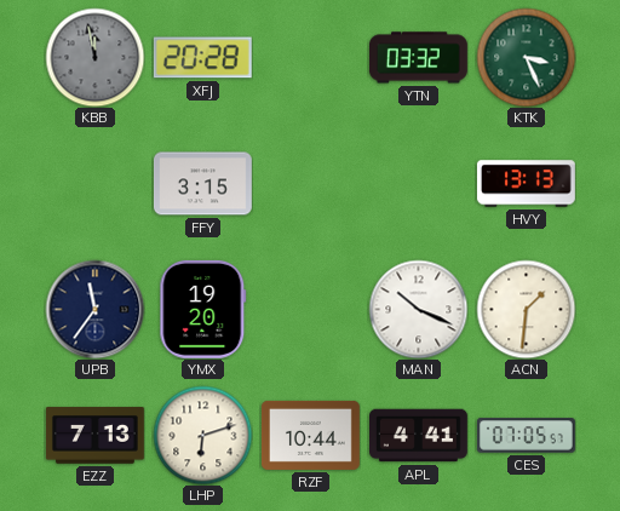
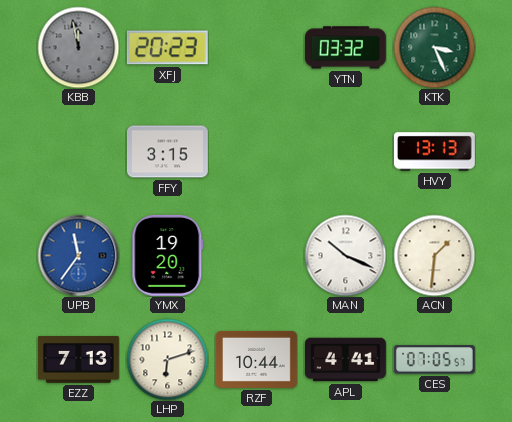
XFJ: 20:28 -> 20:23 (167, 48)
UPB dial: navy -> blue (78, 255)
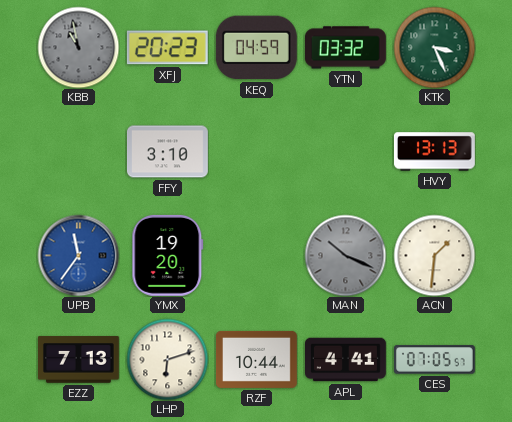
KBB: 11:58 -> 10:58 (78, 47)
KEQ: none -> 04:59 (256, 48)
FFY: 3:15 -> 3:10 (167, 152)
MAN dial: white -> grey (345, 255)
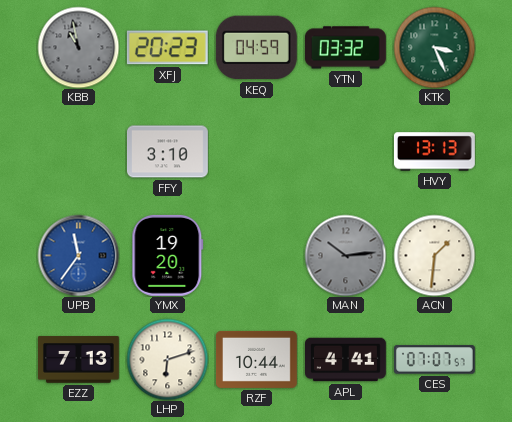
MAN: 10:19 -> 10:14 (345, 255)
CES: 07:05 -> 07:07 (434, 360)
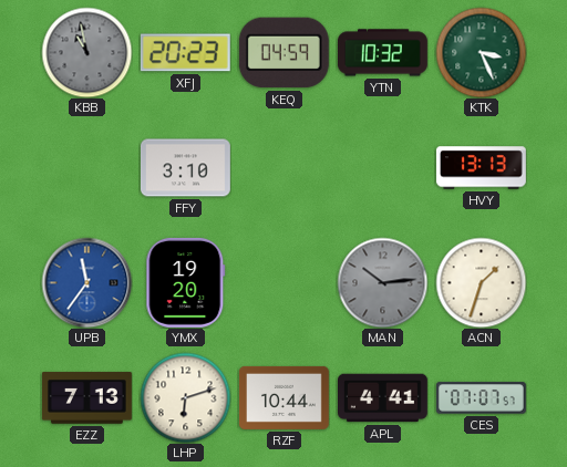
YTN: 03:32 -> 10:32 (382, 53)
ACN: 1:31 -> 1:33 (481, 282)
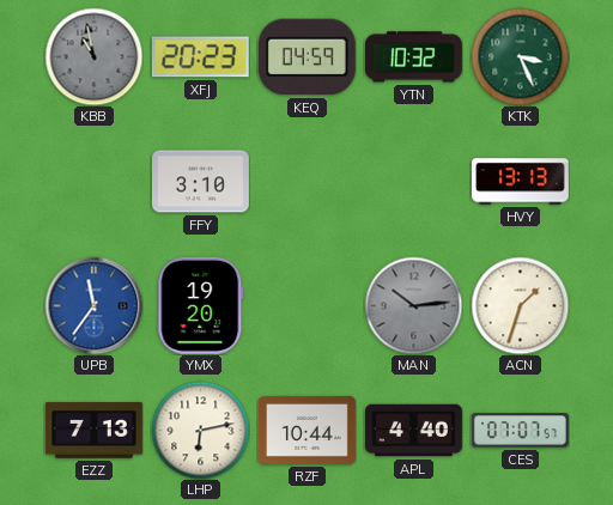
LHP: 6:12 -> 6:13 (200, 430)
APL: 4:41 -> 4:40 (414, 431)
